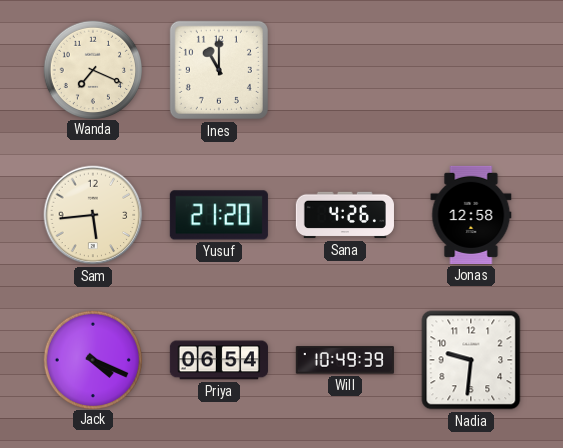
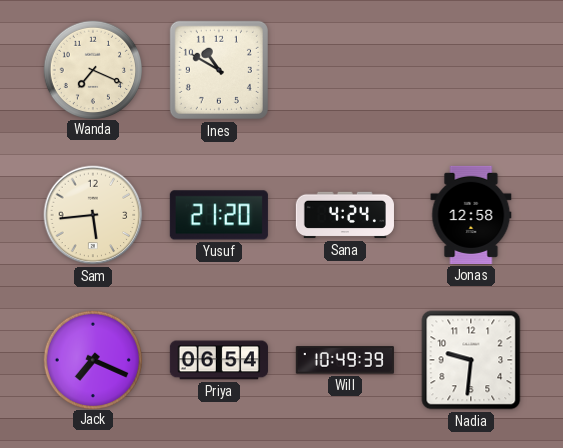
Ines: 11:00 -> 10:50 (219, 70)
Sana: 4:26 -> 4:24 (345, 215)
Jack: 4:19 -> 7:19 (92, 359)
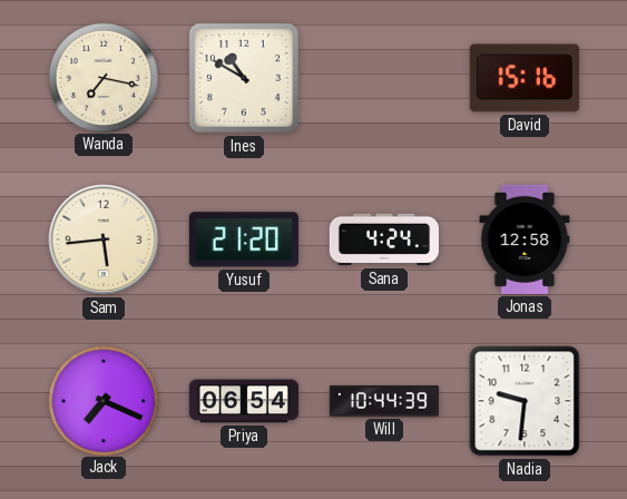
Wanda: 7:19 -> 7:17 (102, 77)
David: none -> 15:16 (525, 78)
Will: 10:49 -> 10:44 (384, 401)
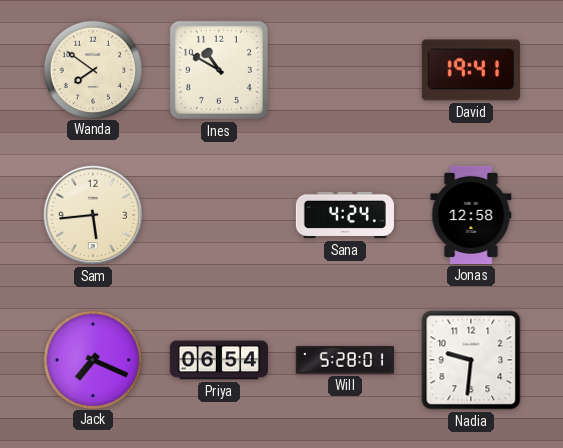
Wanda: 7:17 -> 7:51 (92, 69)
David: 15:16 -> 19:41 (471, 70)
Yusuf: 21:20 -> none (244, 239)
Will: 10:44 -> 5:28 (345, 360)
